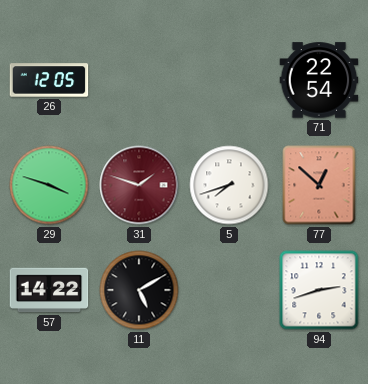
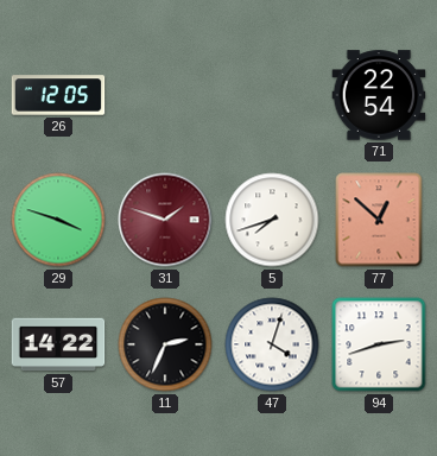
11: 5:10 -> 2:34 (165, 344)
47: none -> 4:03 (272, 344)
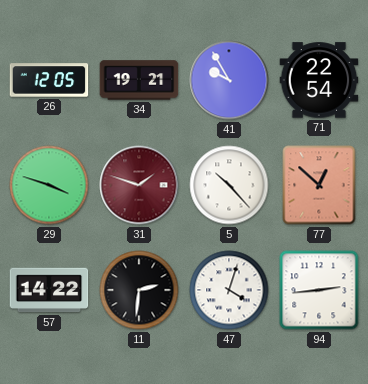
34: none -> 19:21 (139, 80)
41: none -> 9:55 (229, 80)
5: 7:42 -> 10:23 (229, 185)
11: 2:34 -> 2:31 (139, 290)
94: 2:42 -> 2:44 (319, 290)
